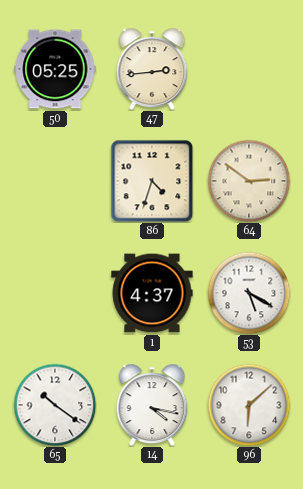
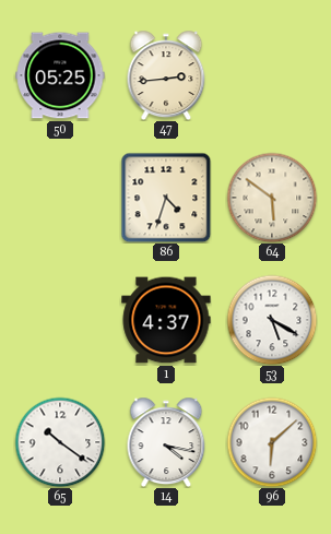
64: 2:51 -> 5:51 (272, 198)
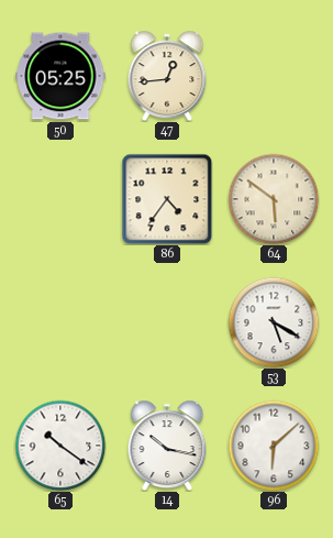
47: 2:44 -> 12:44 (167, 76)
86: 4:33 -> 4:36 (167, 199)
1: 4:37 -> none (166, 320)
14: 4:17 -> 10:17 (167, 446)
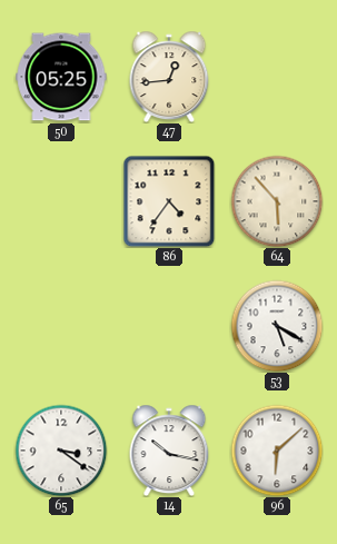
64: 5:51 -> 5:53 (277, 201)
65: 10:21 -> 3:21 (61, 451)
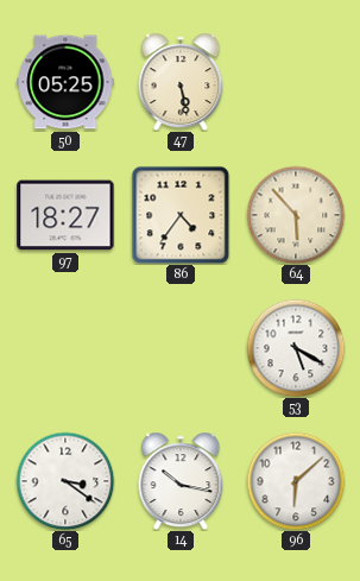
47: 12:44 -> 5:28 (181, 82)
97: none -> 18:27 (65, 215)
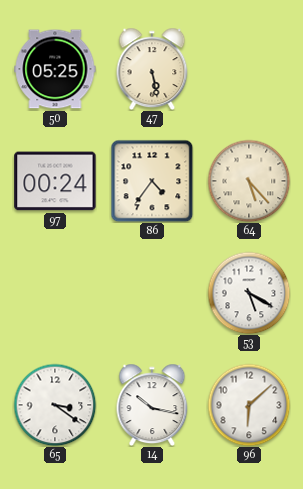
97: 18:27 -> 00:24 (55, 181)
64: 5:53 -> 5:23 (249, 181)
